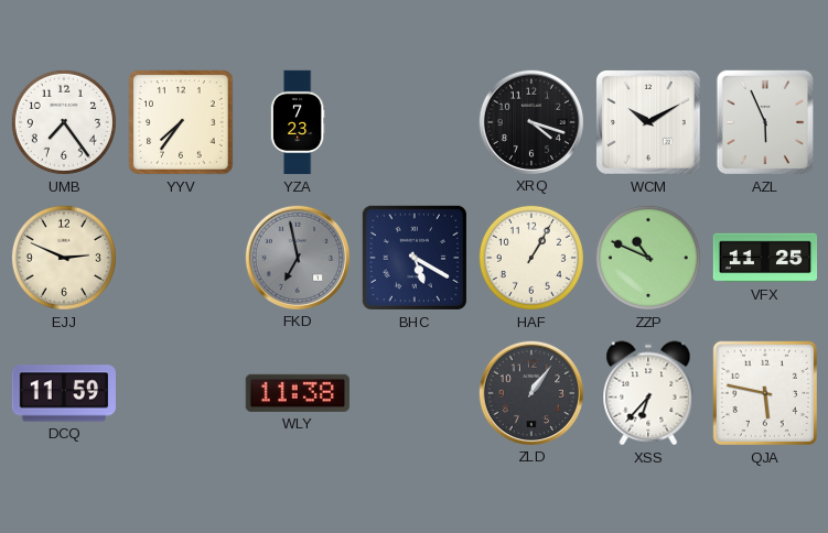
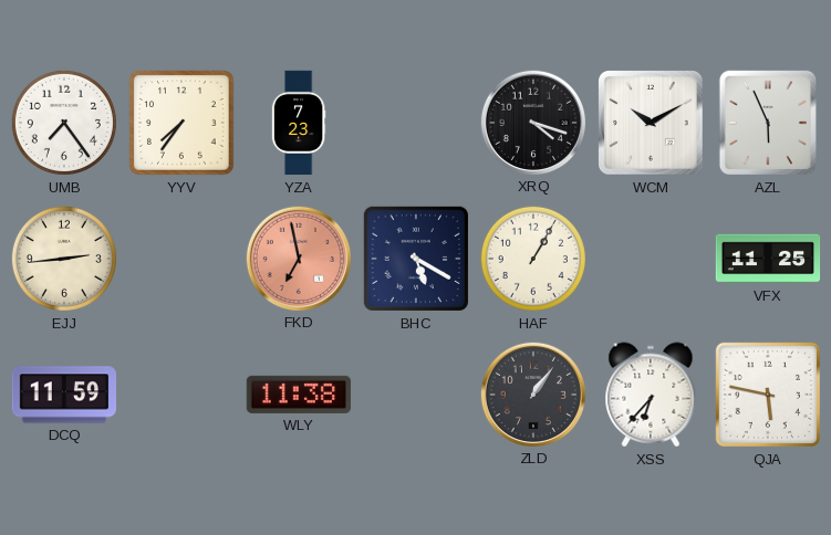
EJJ: 2:49 -> 2:44 (64, 259)
FKD dial: grey -> salmon (298, 258)
ZZP: 10:49 -> none (648, 258)
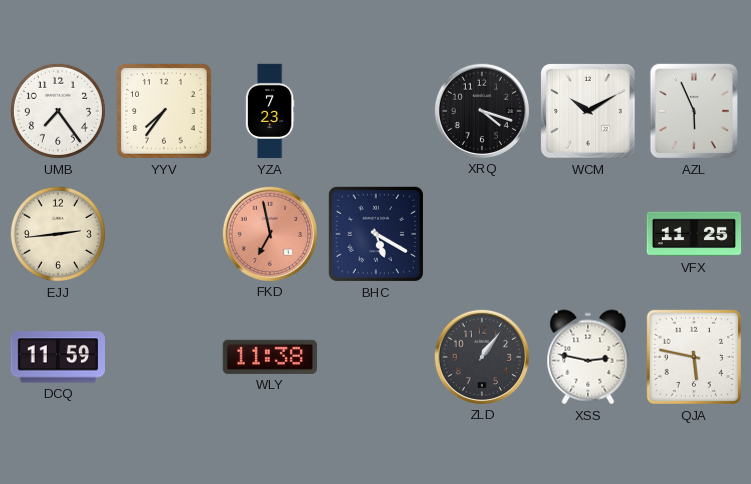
HAF: 1:05 -> none (533, 259)
XSS: 6:37 -> 2:47 (588, 357)
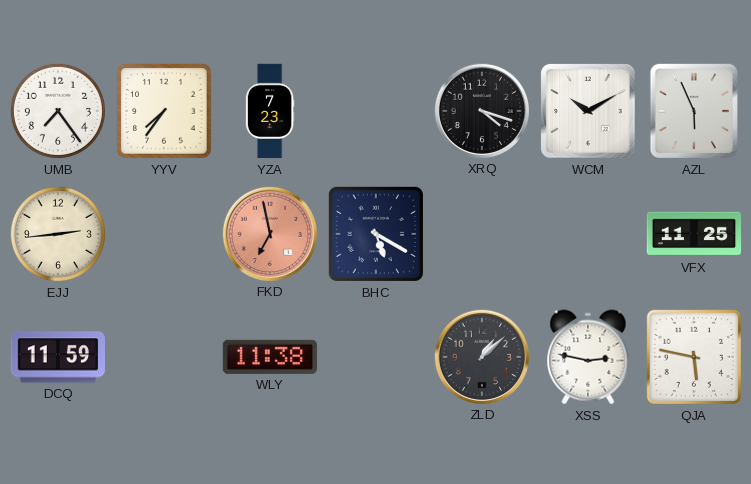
ZLD: 1:06 -> 1:08 (481, 356)
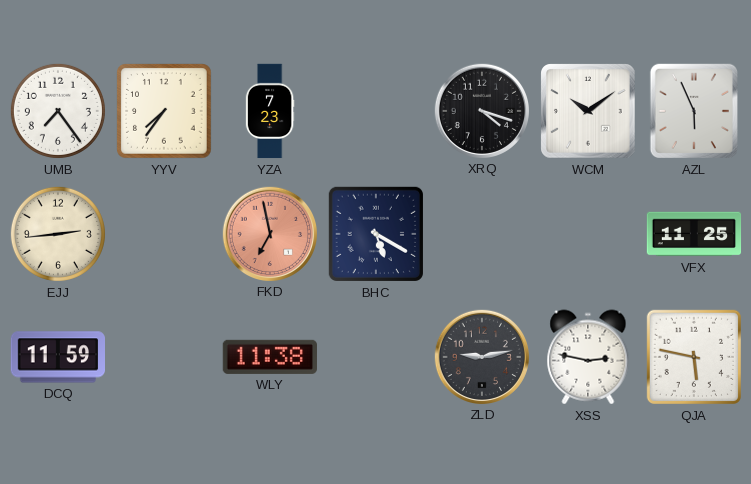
WCM: 10:10 -> 10:09 (588, 111)
ZLD: 1:08 -> 9:13 (481, 356)
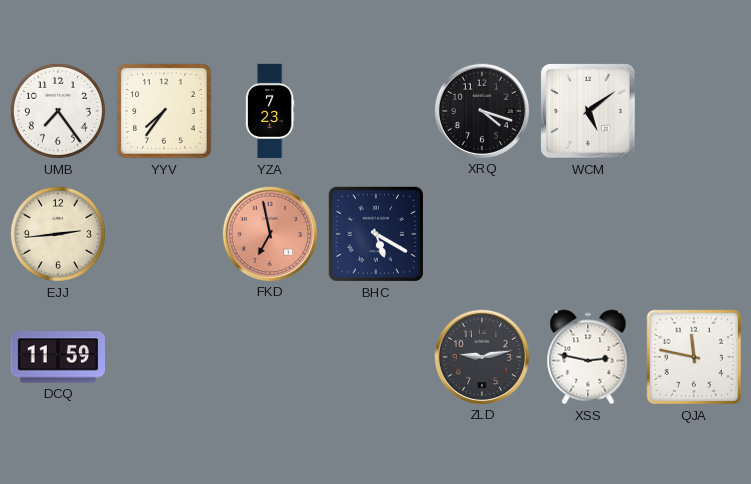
WCM: 10:09 -> 5:09 (588, 111)
AZL: 5:56 -> none (694, 111)
VFX: 11:25 -> none (694, 234)
WLY: 11:38 -> none (270, 357)
QJA: 5:47 -> 11:47 (694, 357)
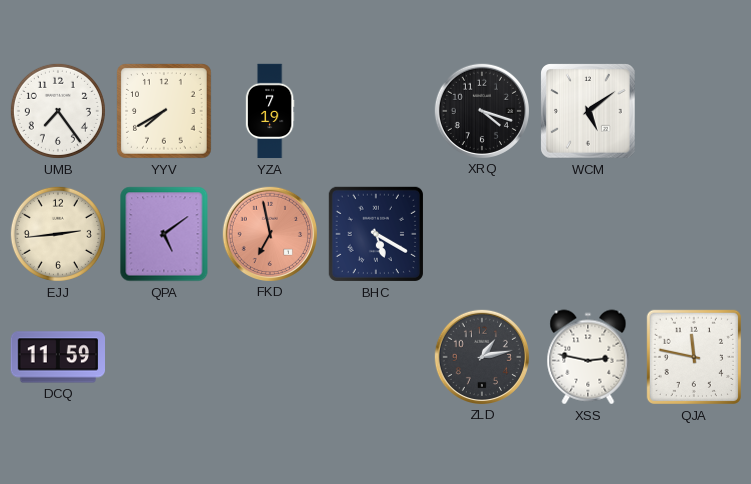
YYV: 7:36 -> 7:40 (164, 111)
YZA: 7:23 -> 7:19 (270, 111)
QPA: none -> 5:09 (164, 234)
ZLD: 9:13 -> 1:13 (481, 356)
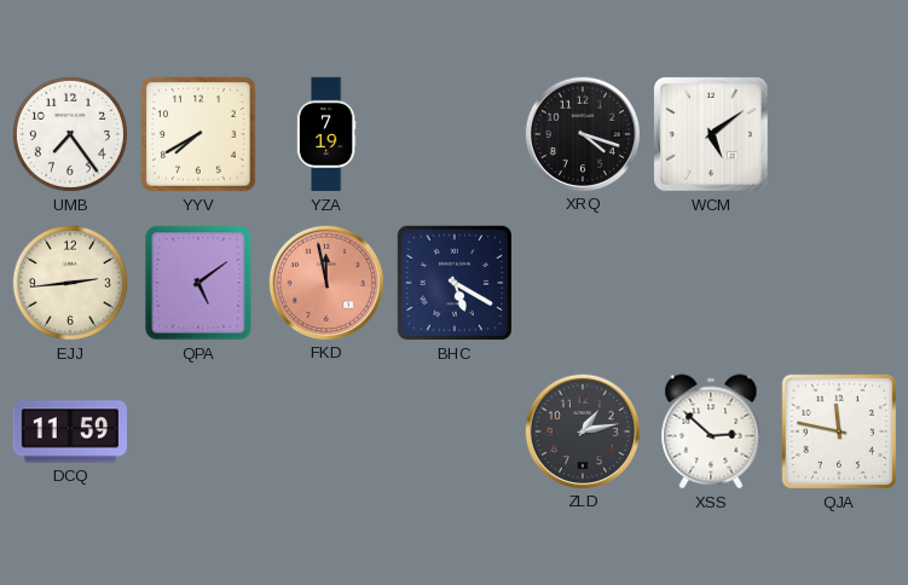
FKD: 6:58 -> 11:58 (325, 282)
XSS: 2:47 -> 2:52 (711, 431)
